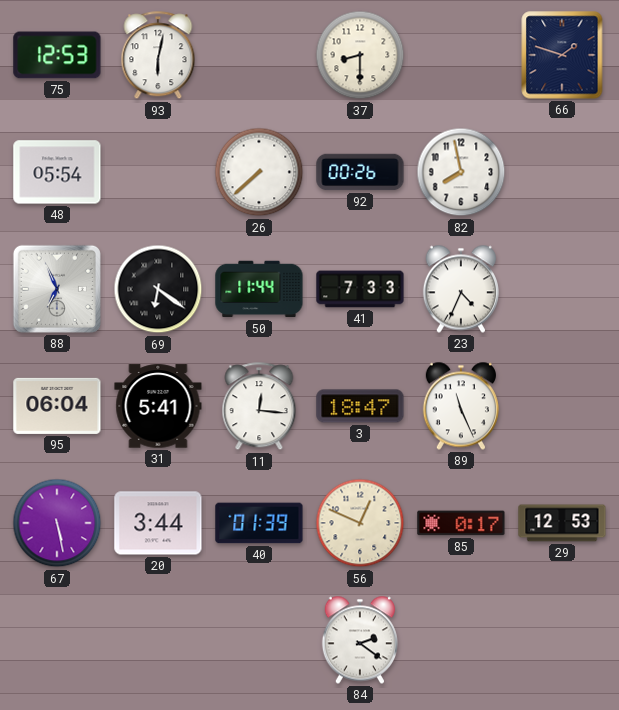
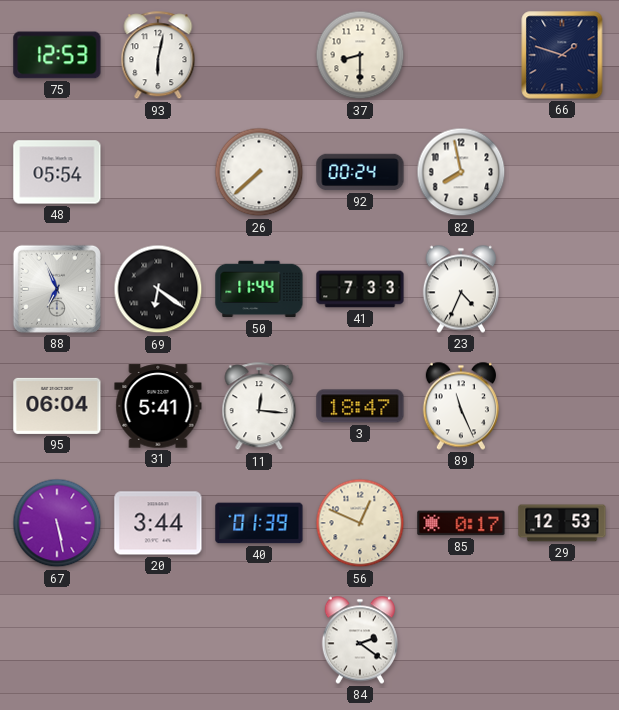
92: 00:26 -> 00:24 (360, 172)
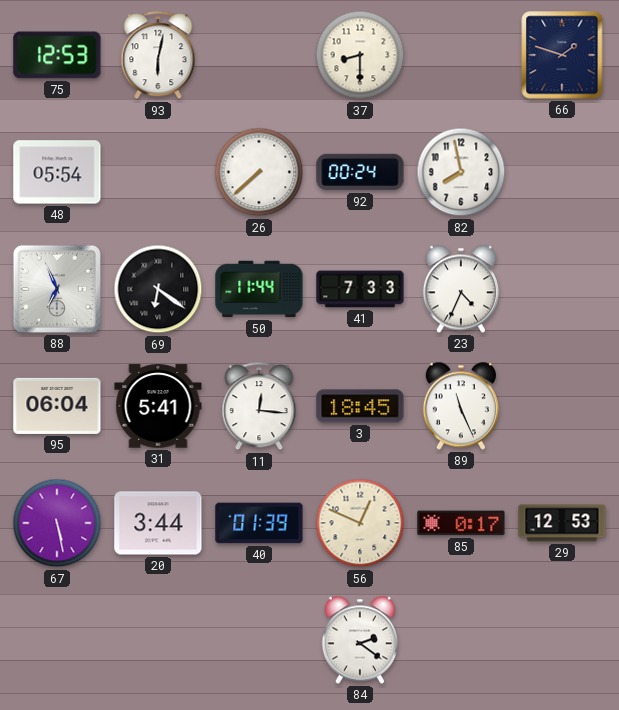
3: 18:47 -> 18:45 (360, 406)
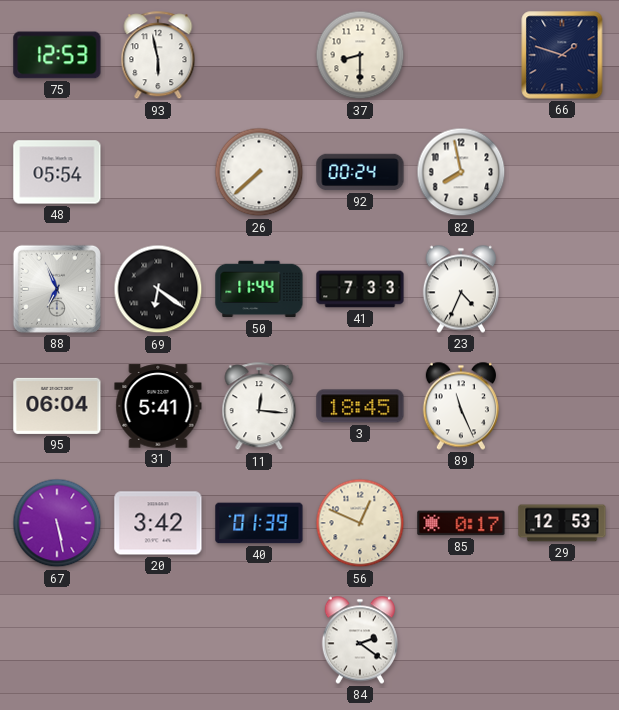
93: 6:02 -> 5:58 (158, 56)
20: 3:44 -> 3:42 (158, 523)
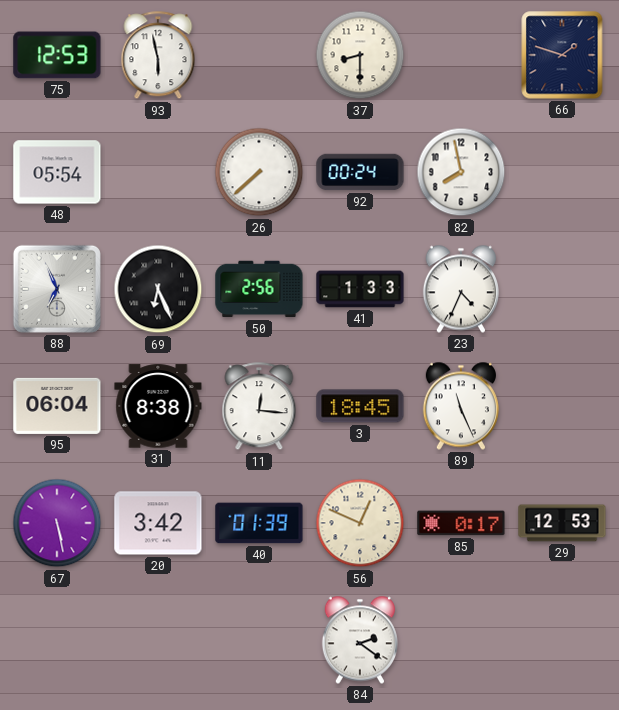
69: 6:21 -> 6:26 (158, 289)
50: 11:44 -> 2:56 (259, 289)
41: 7:33 -> 1:33 (360, 289)
31: 5:41 -> 8:38 (158, 406)
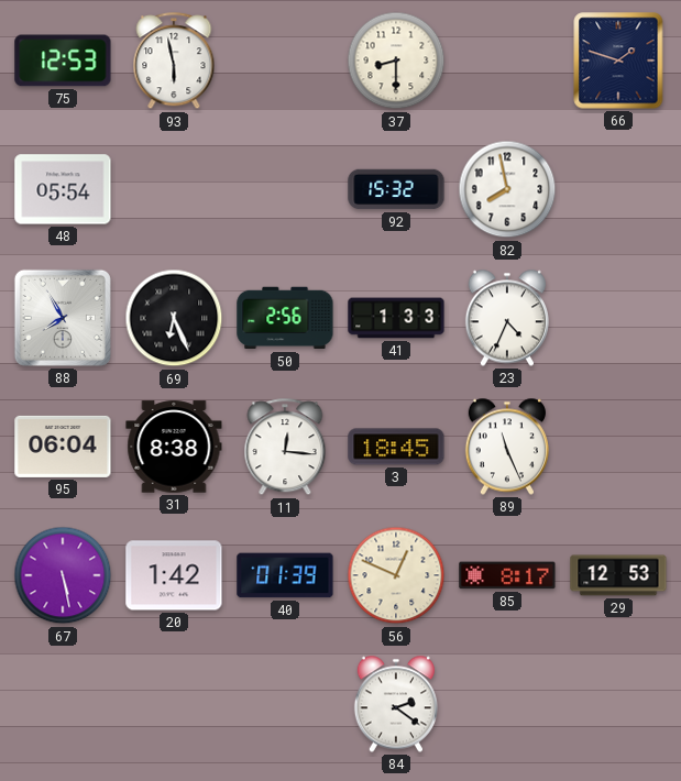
26: 7:38 -> none (259, 172)
92: 00:24 -> 15:32 (396, 189)
88: 6:56 -> 7:55 (63, 318)
20: 3:42 -> 1:42 (174, 575)
85: 0:17 -> 8:17 (507, 575)
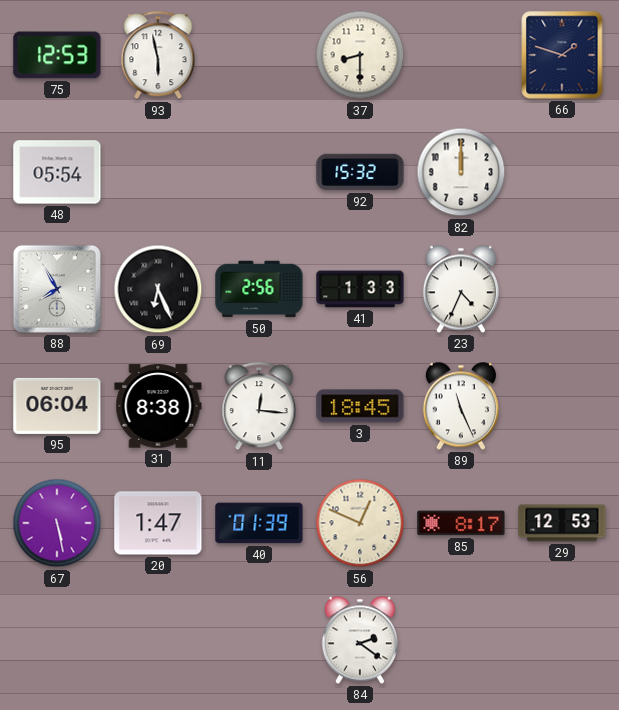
82: 7:58 -> 12:00 (461, 172)
20: 1:42 -> 1:47 (158, 523)
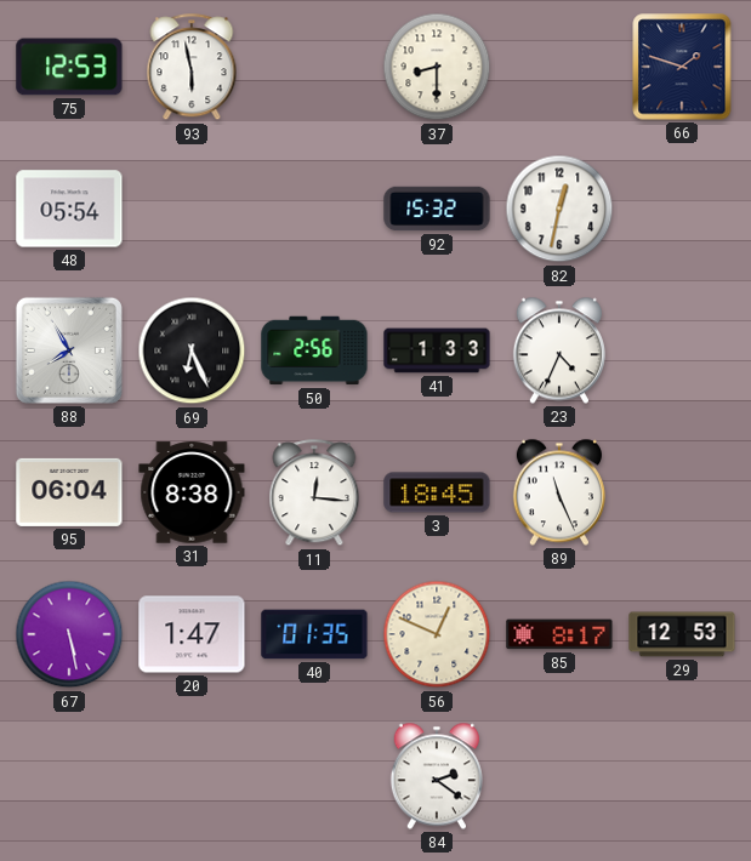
82: 12:00 -> 12:32 (559, 209)
40: 01:39 -> 01:35 (314, 634)
